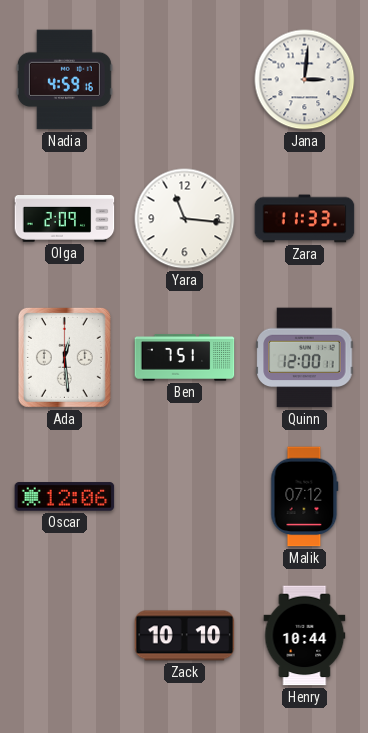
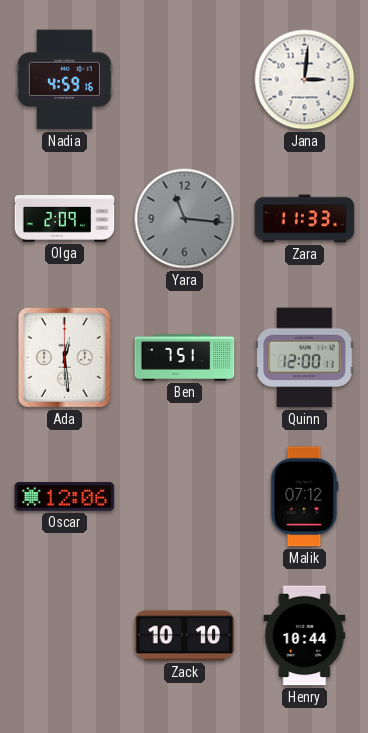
Yara dial: white -> grey (185, 219)
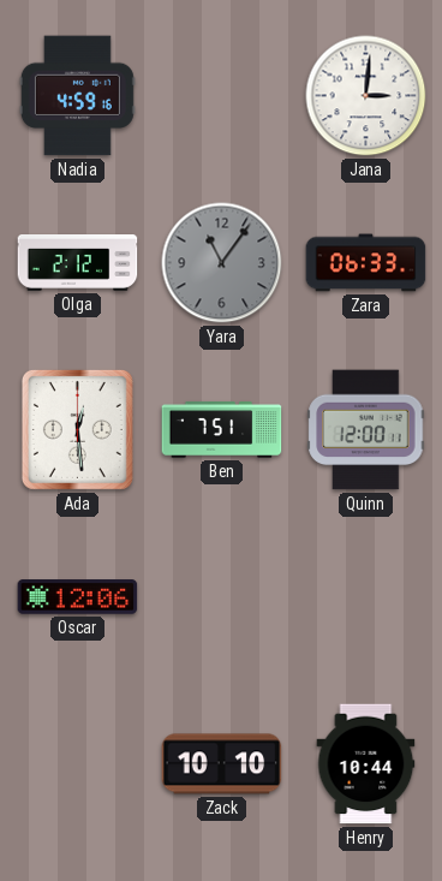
Olga: 2:09 -> 2:12 (78, 263)
Yara: 11:16 -> 11:06 (222, 263)
Zara: 11:33 -> 06:33 (366, 263)
Malik: 07:12 -> none (305, 497)
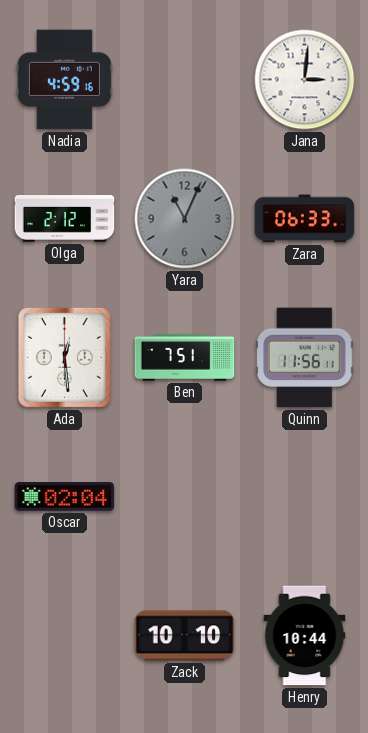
Yara: 11:06 -> 11:04 (185, 219)
Quinn: 12:00 -> 11:56 (305, 358)
Oscar: 12:06 -> 02:04 (65, 497)
